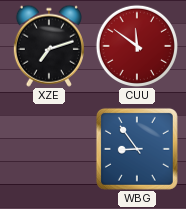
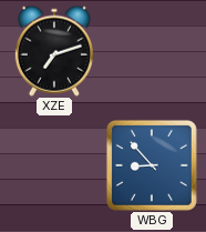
CUU: 11:51 -> none (137, 46)
WBG: 8:54 -> 8:53 (152, 165)
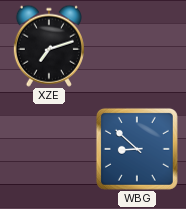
WBG: 8:53 -> 8:52 (137, 149)
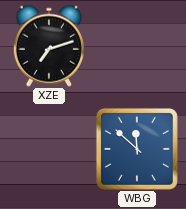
WBG: 8:52 -> 11:52 (137, 149)
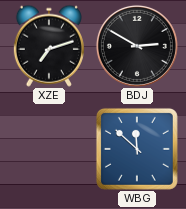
BDJ: none -> 2:50 (137, 46)
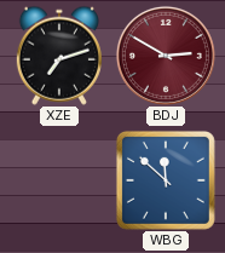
BDJ dial: black -> burgundy (166, 56)
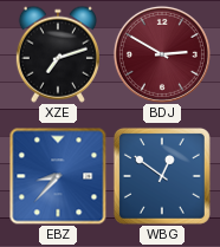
EBZ: none -> 8:37 (58, 176)
WBG: 11:52 -> 12:51 (162, 176)
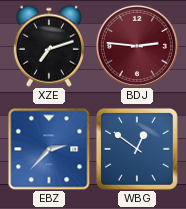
BDJ: 2:50 -> 2:46 (137, 46)
EBZ: 8:37 -> 2:37 (49, 149)
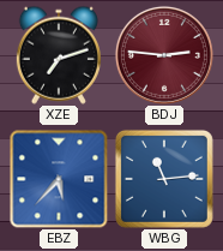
EBZ: 2:37 -> 5:37 (59, 179)
WBG: 12:51 -> 11:14 (164, 179)
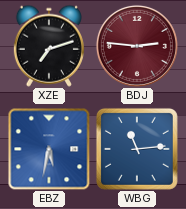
EBZ: 5:37 -> 5:32 (49, 149)
